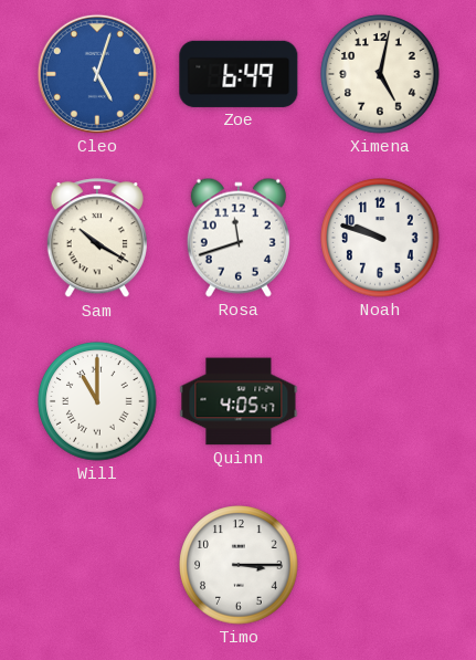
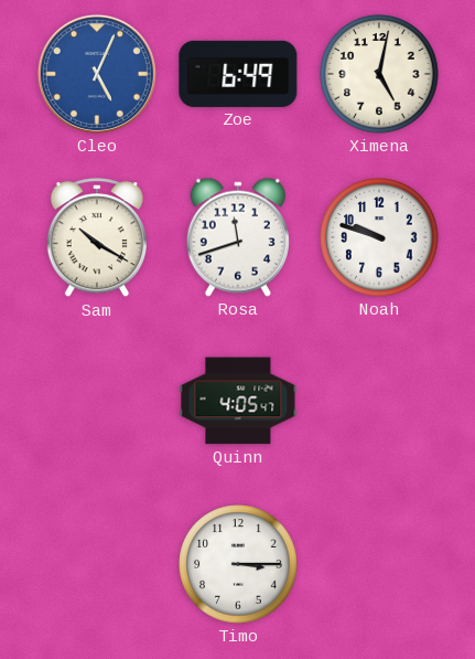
Cleo: 5:03 -> 5:04 (97, 74)
Will: 11:00 -> none (97, 401)
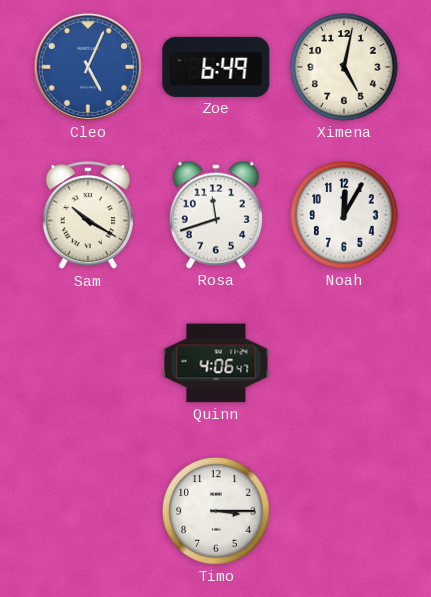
Noah: 9:48 -> 12:05 (344, 215)
Quinn: 4:05 -> 4:06 (216, 363)
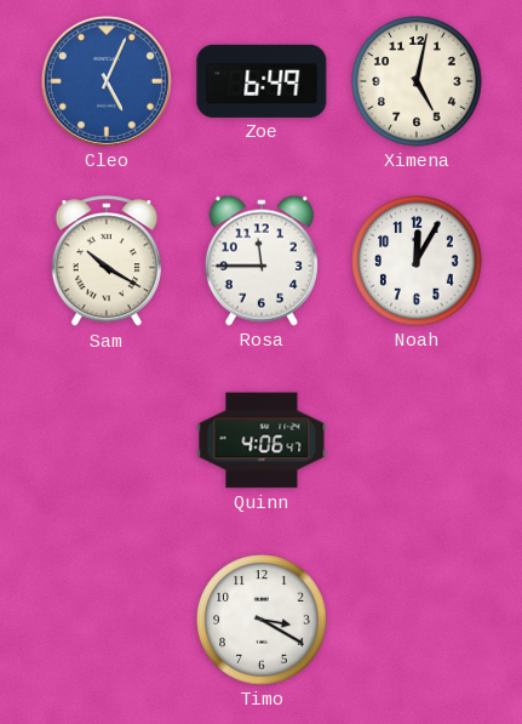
Rosa: 11:42 -> 11:45 (262, 261)
Timo: 3:15 -> 3:20 (262, 620)
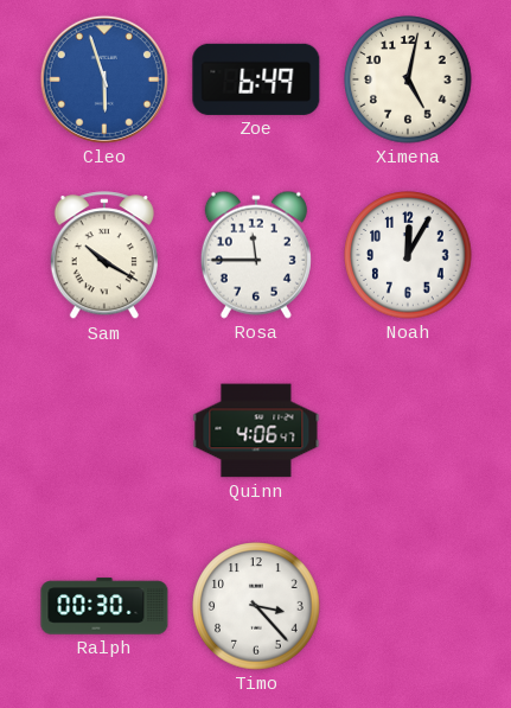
Cleo: 5:04 -> 5:57 (104, 79)
Ralph: none -> 00:30 (104, 606)
Timo: 3:20 -> 3:23 (256, 606)
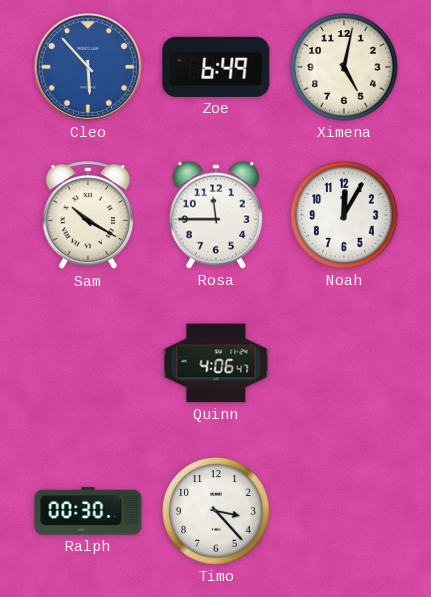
Cleo: 5:57 -> 5:53 (88, 67)
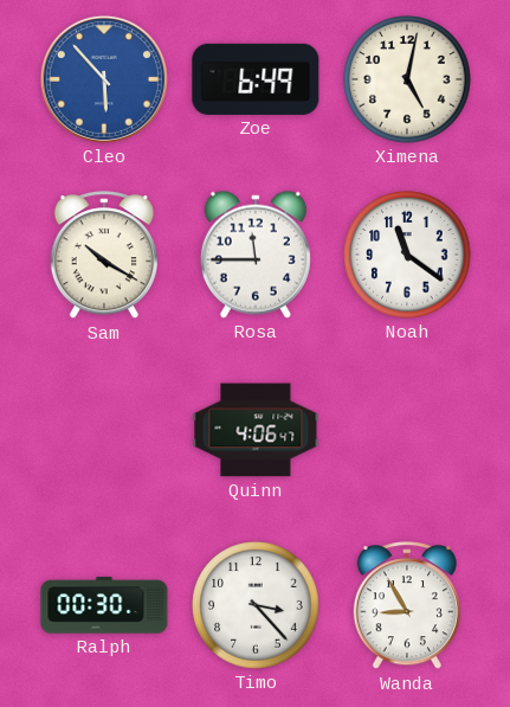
Noah: 12:05 -> 11:21 (407, 255)
Wanda: none -> 8:55 (407, 606)
